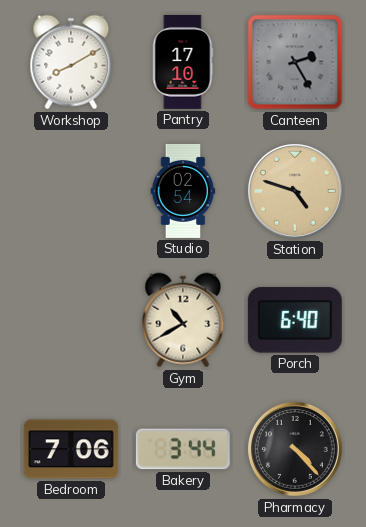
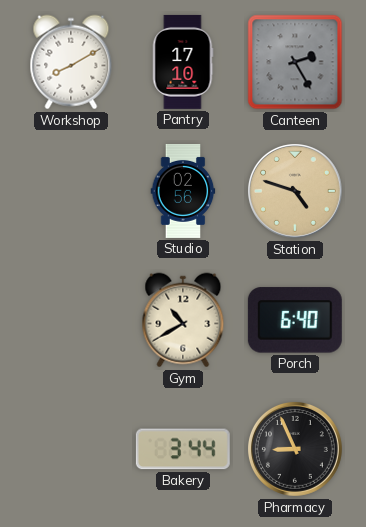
Studio: 02:54 -> 02:56 (183, 191)
Bedroom: 7:06 -> none (71, 449)
Pharmacy: 4:23 -> 8:56 (295, 449)
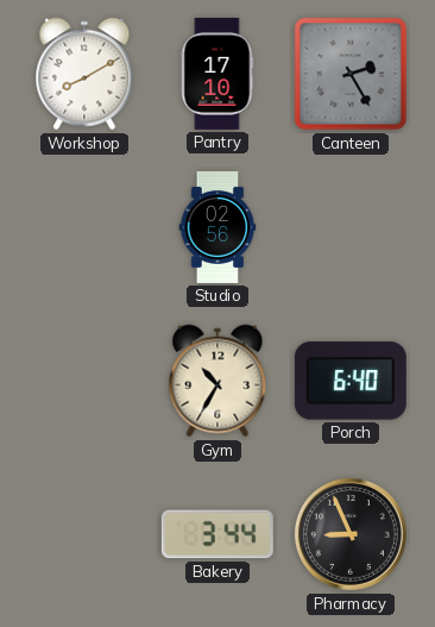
Station: 4:48 -> none (295, 191)
Gym: 10:40 -> 10:35 (218, 381)
